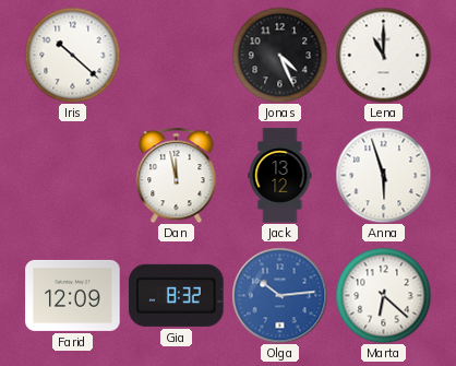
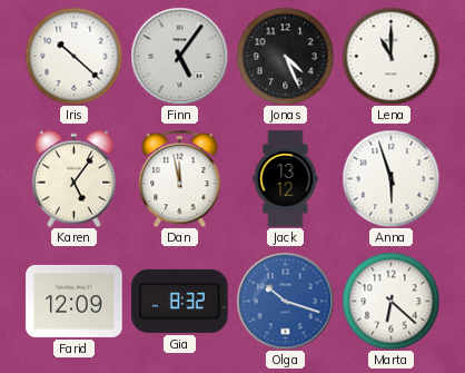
Finn: none -> 5:06 (179, 56)
Karen: none -> 5:06 (75, 178)
Olga: 10:14 -> 10:18 (285, 301)
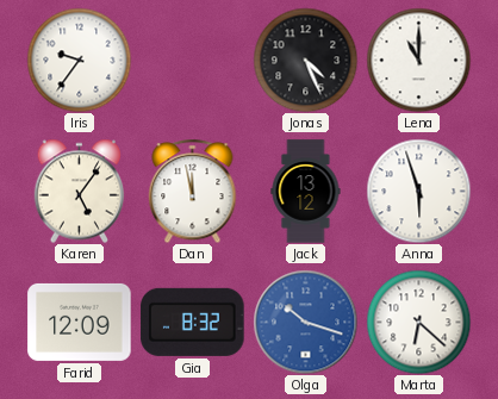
Iris: 10:22 -> 9:36 (79, 60)
Finn: 5:06 -> none (179, 56)
